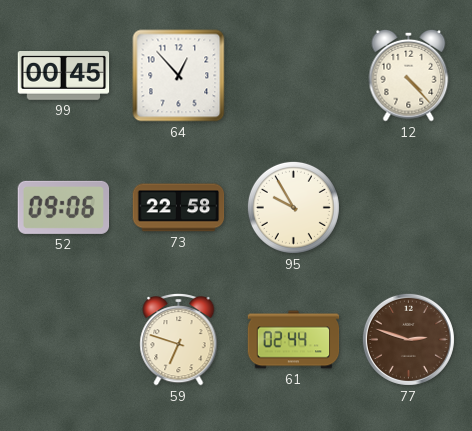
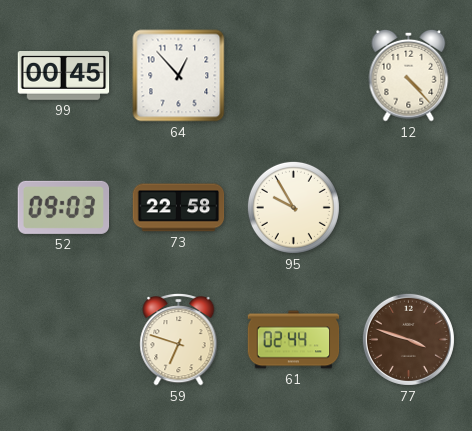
52: 09:06 -> 09:03 (64, 207)
77: 2:48 -> 3:48 (408, 339)
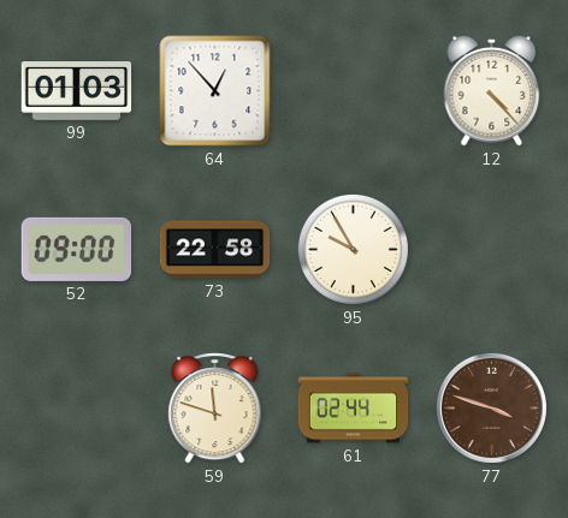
99: 00:45 -> 01:03 (77, 91)
52: 09:03 -> 09:00 (77, 249)
59: 6:48 -> 11:48 (215, 409)
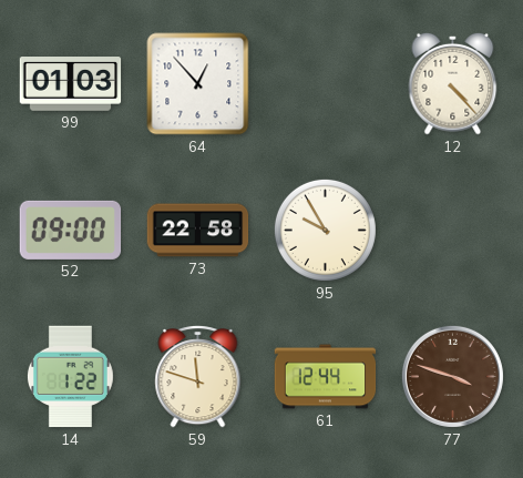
14: none -> 1:22 (70, 377)
61: 02:44 -> 12:44 (326, 377)
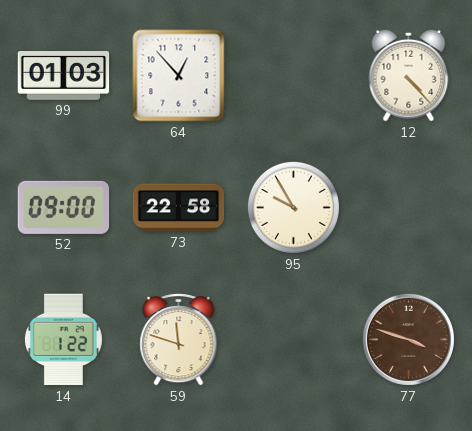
61: 12:44 -> none (326, 377)
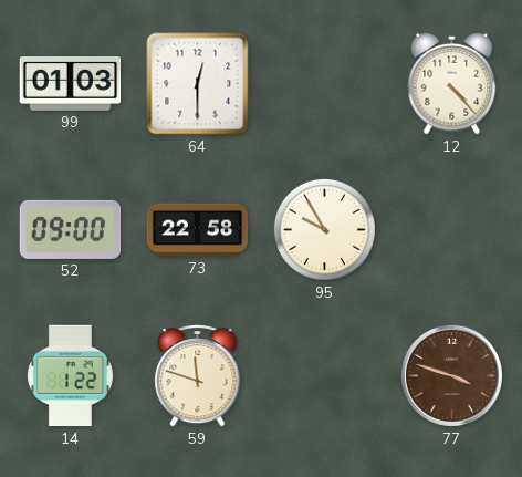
64: 12:53 -> 12:30 (198, 84)
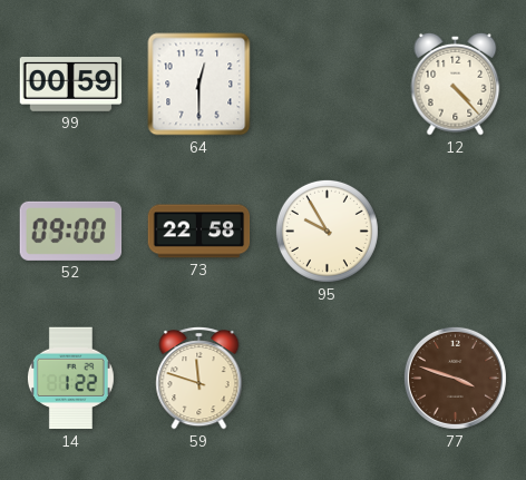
99: 01:03 -> 00:59 (71, 85)
